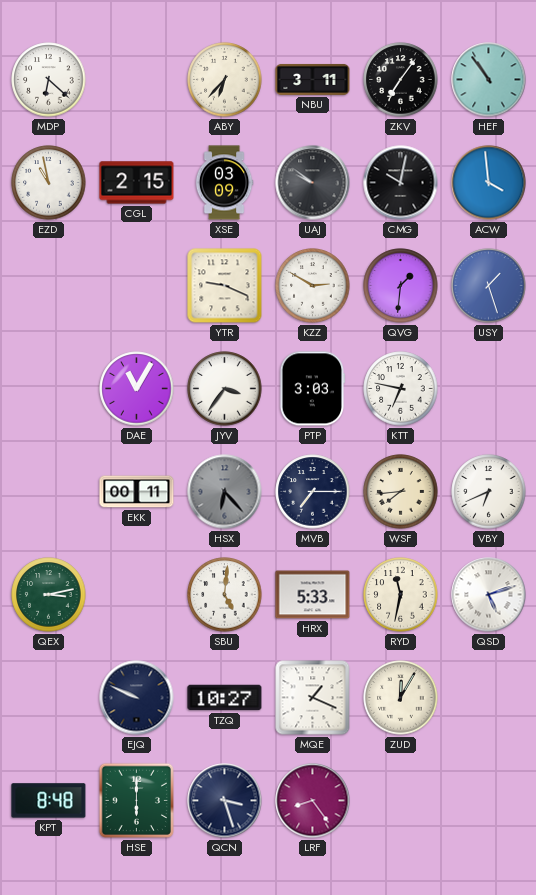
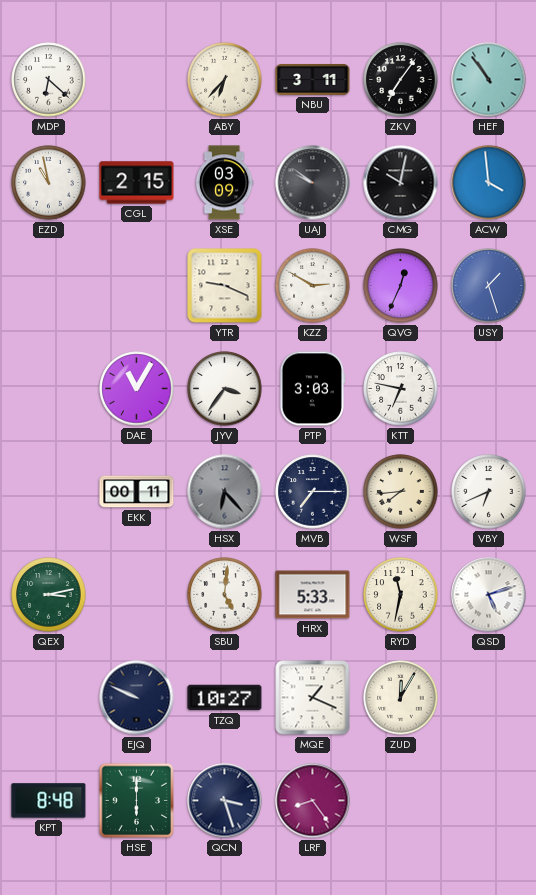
QVG: 1:31 -> 12:34 (401, 286)
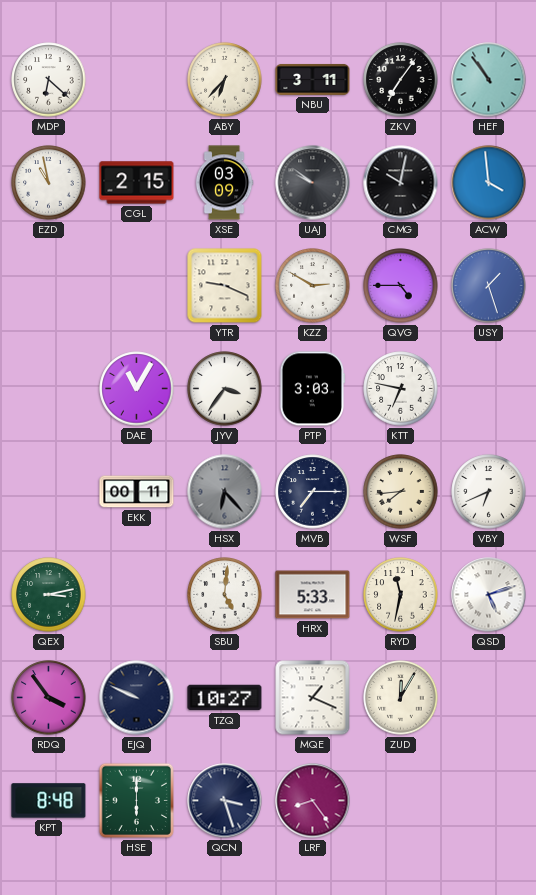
QVG: 12:34 -> 4:45 (401, 286)
RDQ: none -> 3:54 (49, 698)
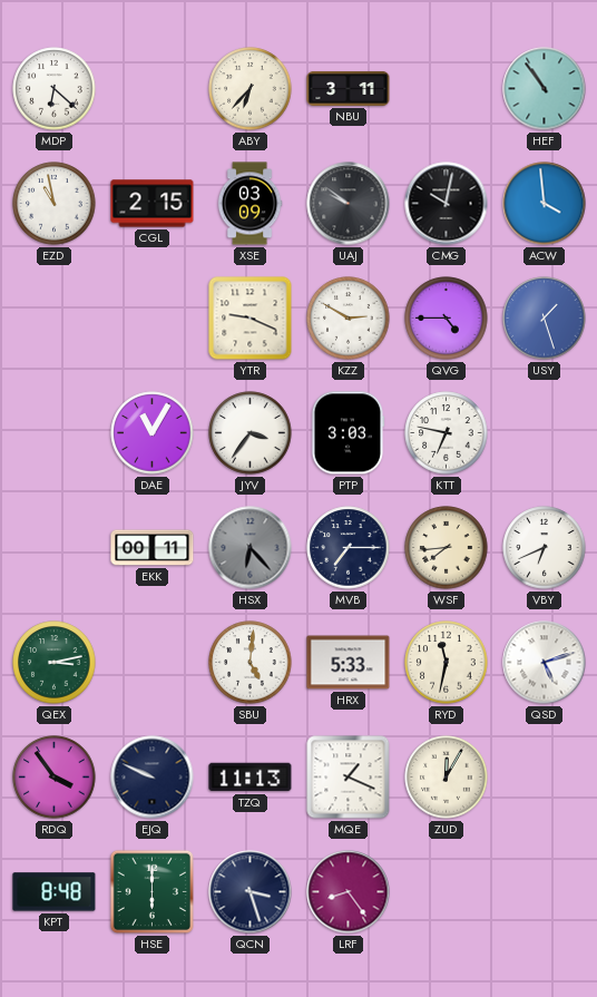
ZKV: 7:06 -> none (401, 80)
TZQ: 10:27 -> 11:13 (251, 778)
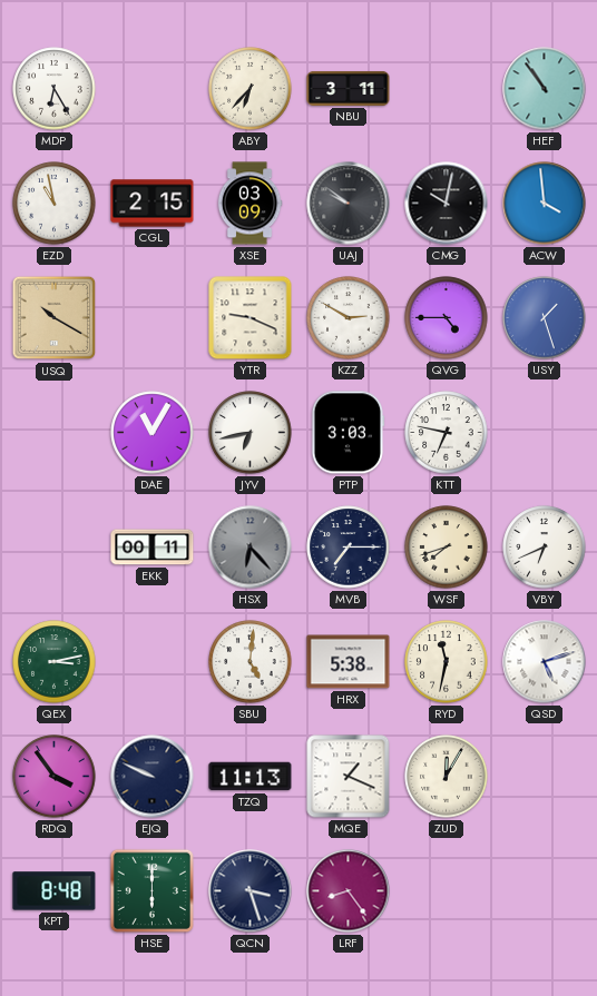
MDP: 6:22 -> 6:25 (55, 89)
USQ: none -> 10:20 (55, 318)
JYV: 3:36 -> 6:43 (251, 433)
WSF: 7:44 -> 7:42 (447, 548)
HRX: 5:33 -> 5:38 (349, 662)
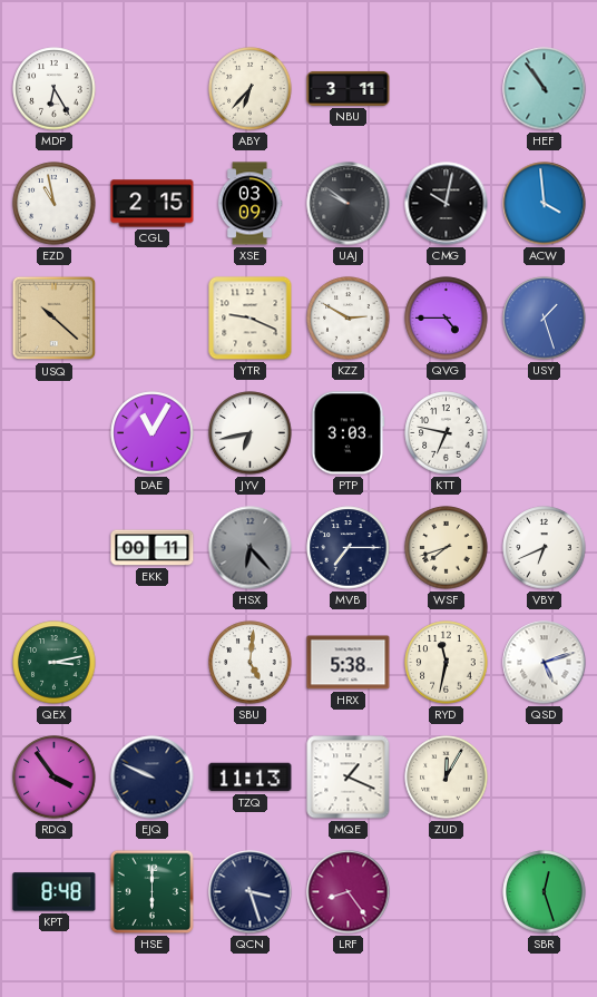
USQ: 10:20 -> 10:22 (55, 319)
SBR: none -> 12:27 (545, 892)
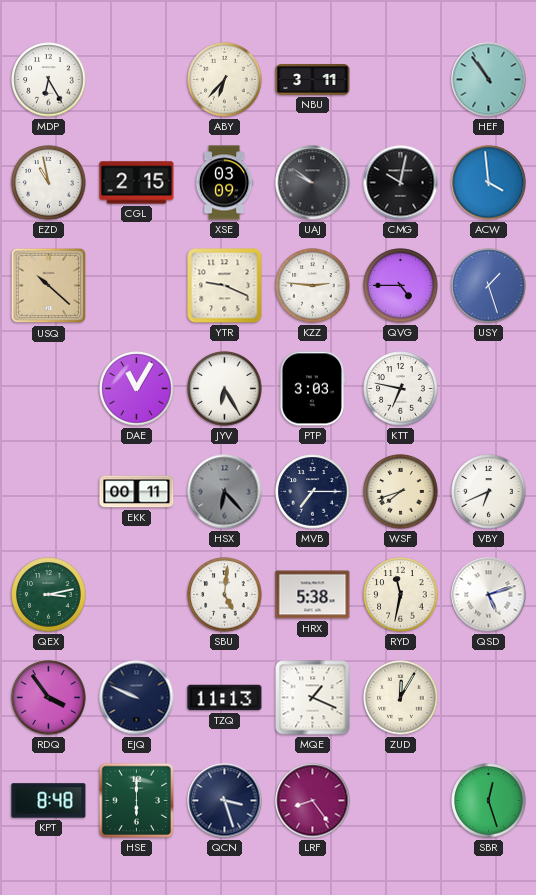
KZZ: 2:50 -> 2:46 (313, 286)
JYV: 6:43 -> 6:25 (225, 389)
